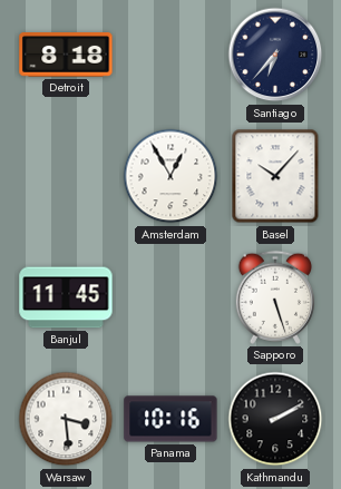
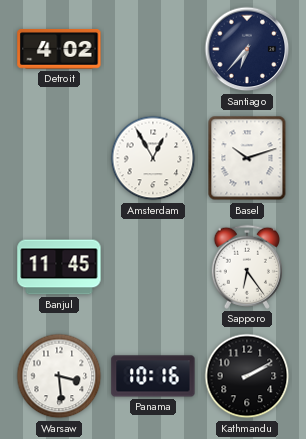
Detroit: 8:18 -> 4:02 (59, 50)
Basel: 10:07 -> 10:12 (247, 158)
Sapporo: 5:27 -> 6:24 (247, 267)
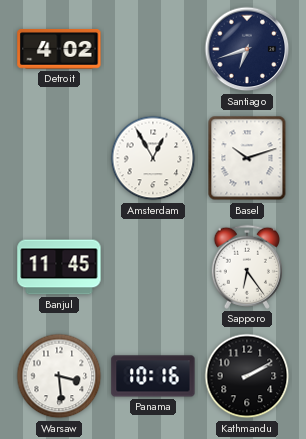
Santiago: 6:37 -> 6:42 (247, 49)
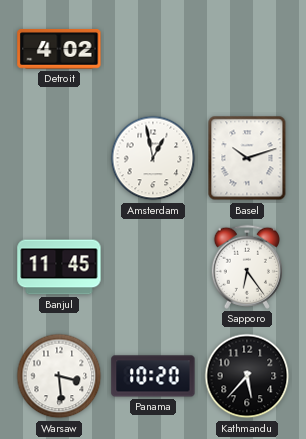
Santiago: 6:42 -> none (247, 49)
Amsterdam: 12:55 -> 12:58 (153, 158)
Panama: 10:16 -> 10:20 (153, 376)
Kathmandu: 2:10 -> 5:37 (247, 376)
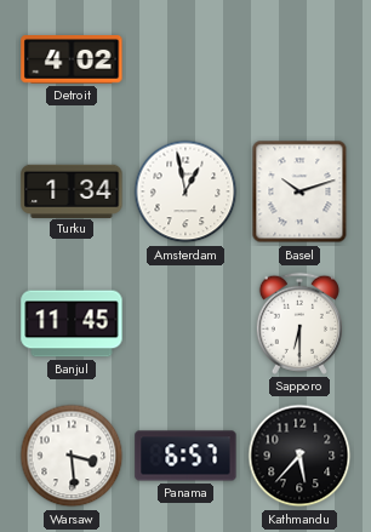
Turku: none -> 1:34 (72, 190)
Sapporo: 6:24 -> 6:30 (299, 324)
Panama: 10:20 -> 6:57 (185, 456)
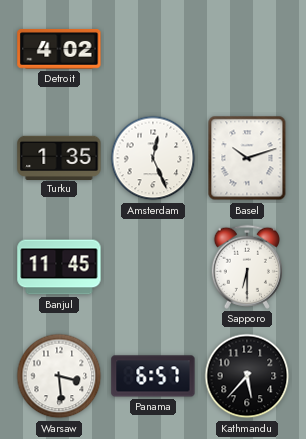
Turku: 1:34 -> 1:35 (59, 157)
Amsterdam: 12:58 -> 12:26 (153, 158)
